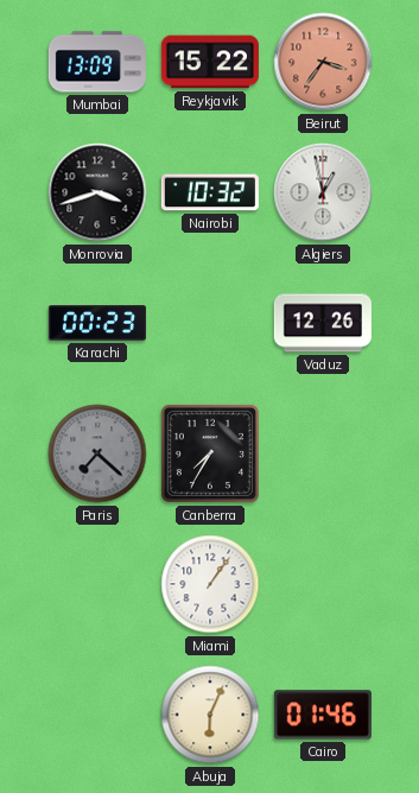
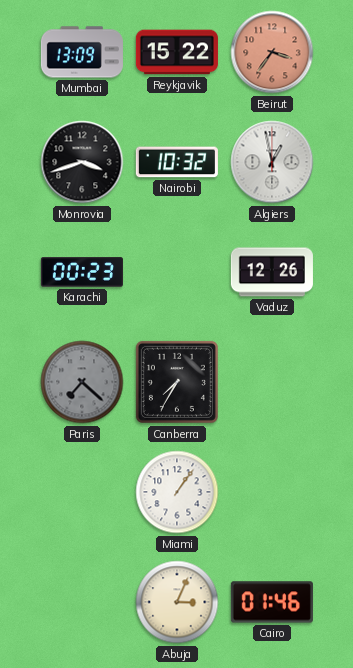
Abuja: 6:04 -> 3:04 (177, 602)
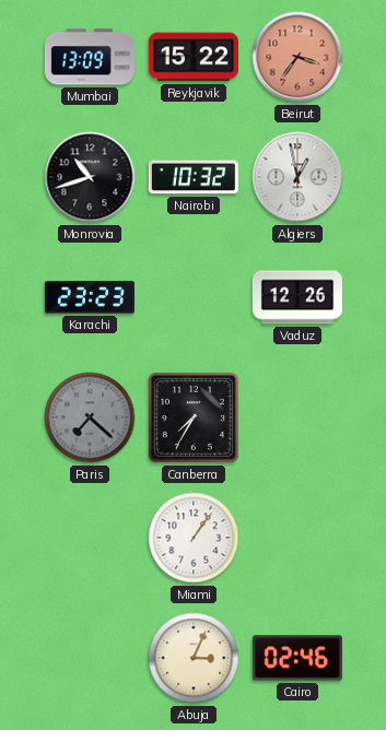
Monrovia: 3:42 -> 10:42 (90, 177)
Karachi: 00:23 -> 23:23 (90, 297)
Cairo: 01:46 -> 02:46 (297, 658)
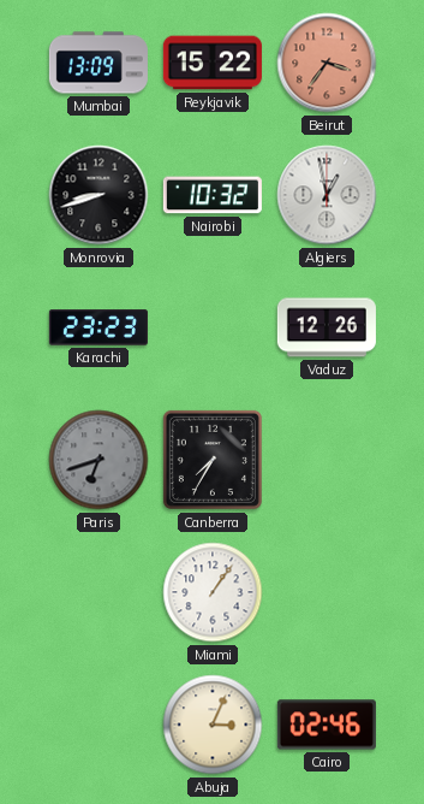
Monrovia: 10:42 -> 8:42 (98, 195)
Paris: 7:22 -> 6:42 (98, 460)
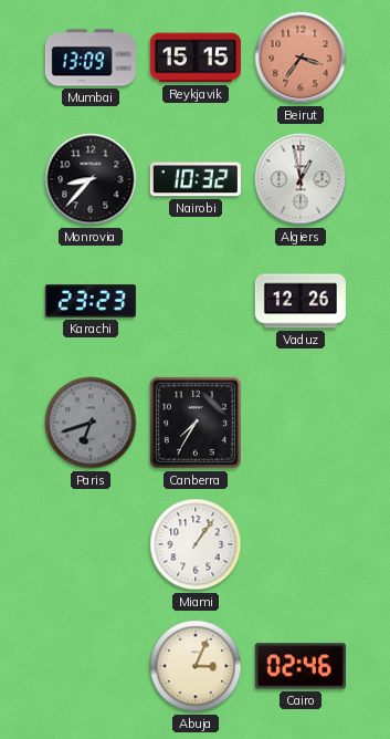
Reykjavik: 15:22 -> 15:15 (196, 58)
Monrovia: 8:42 -> 8:37 (91, 179)
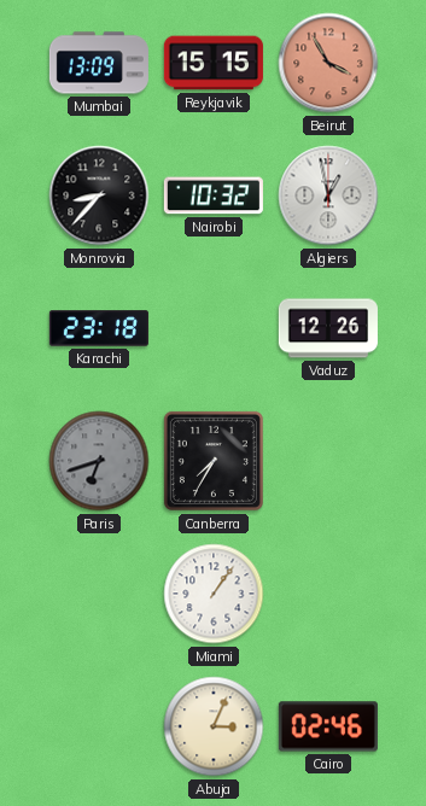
Beirut: 3:36 -> 3:55 (328, 63)
Karachi: 23:23 -> 23:18 (99, 328)
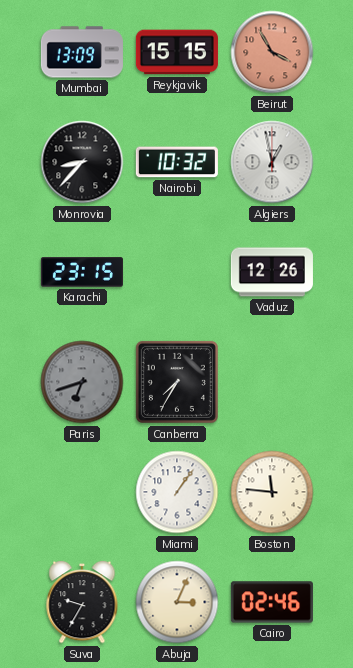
Karachi: 23:18 -> 23:15 (82, 272)
Boston: none -> 11:46 (272, 492)
Suva: none -> 9:35 (82, 602)
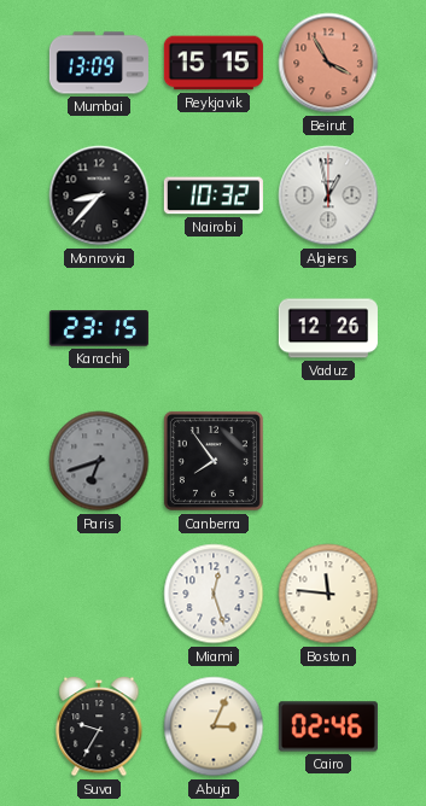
Canberra: 7:35 -> 7:54 (214, 461)
Miami: 1:06 -> 12:27 (214, 594)
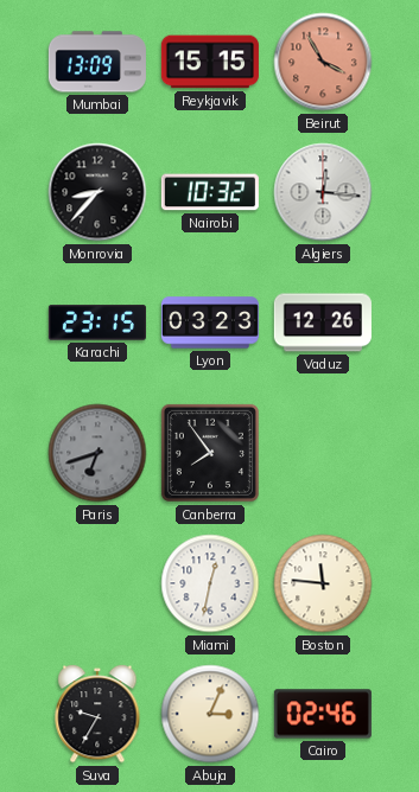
Algiers: 12:58 -> 12:16 (323, 192)
Lyon: none -> 03:23 (210, 322)
Miami: 12:27 -> 12:32 (210, 583)
